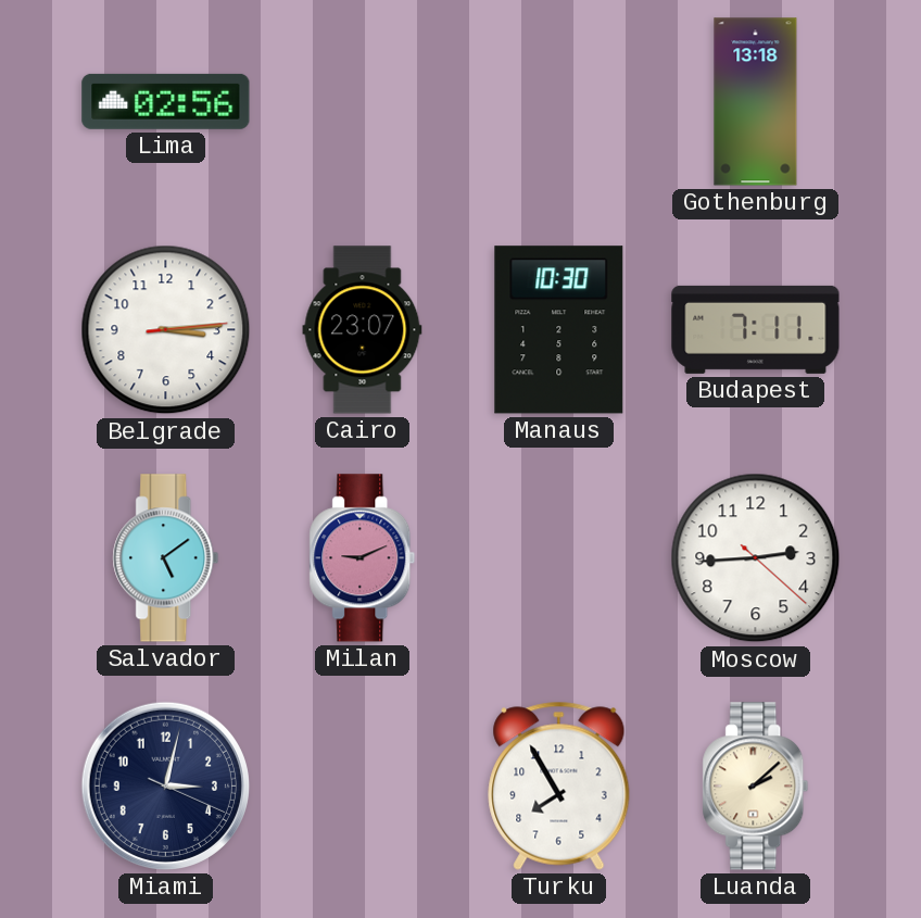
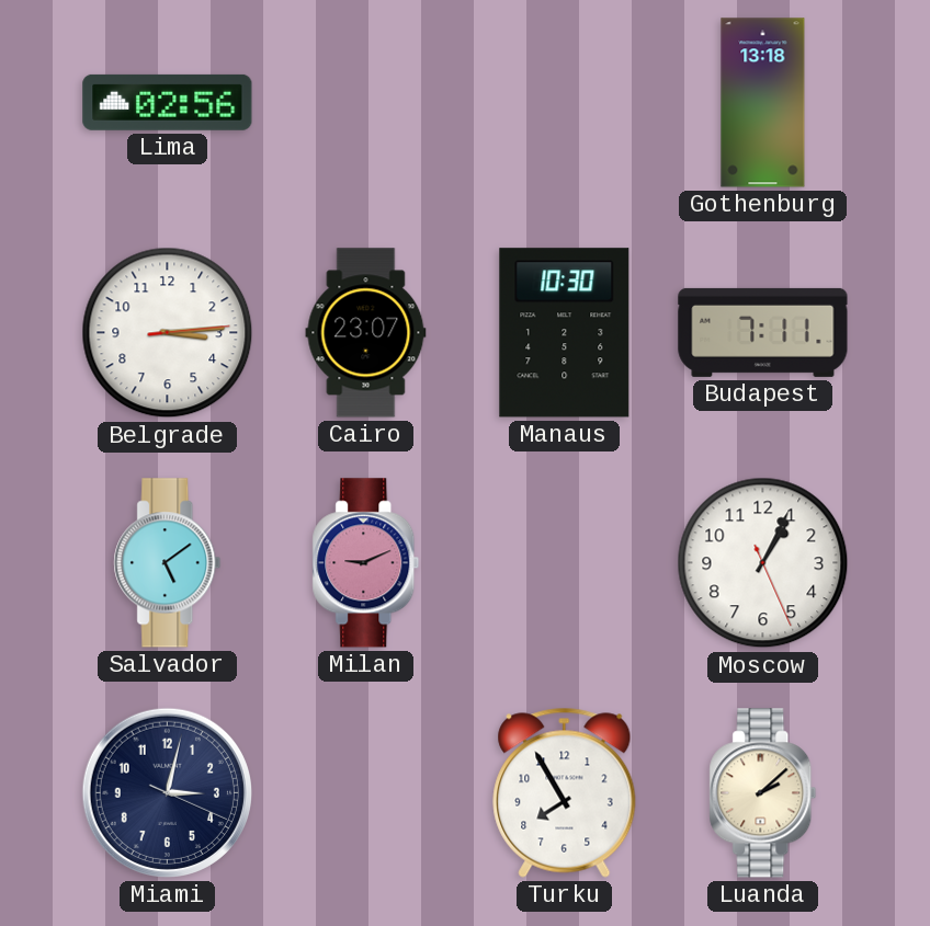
Moscow: 2:44 -> 1:04 (763, 563)
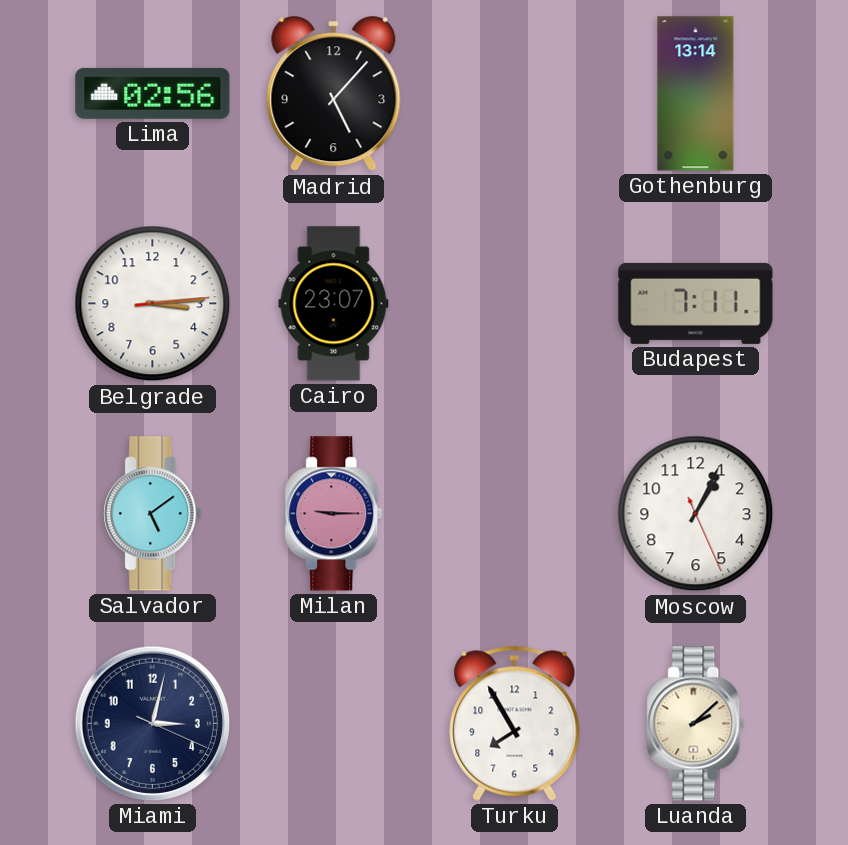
Madrid: none -> 5:07 (334, 94)
Gothenburg: 13:18 -> 13:14 (696, 94)
Manaus: 10:30 -> none (565, 333)
Milan: 9:11 -> 9:15 (334, 514)
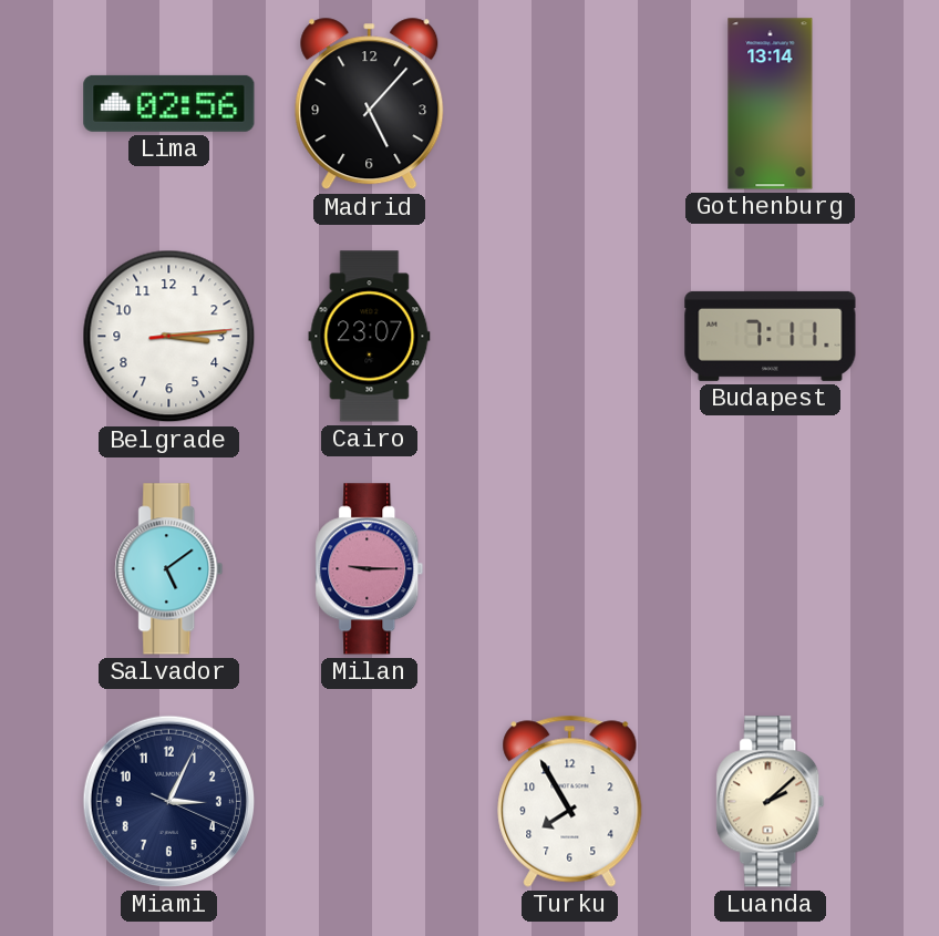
Moscow: 1:04 -> none (696, 514)
Miami: 3:02 -> 3:04 (168, 801)
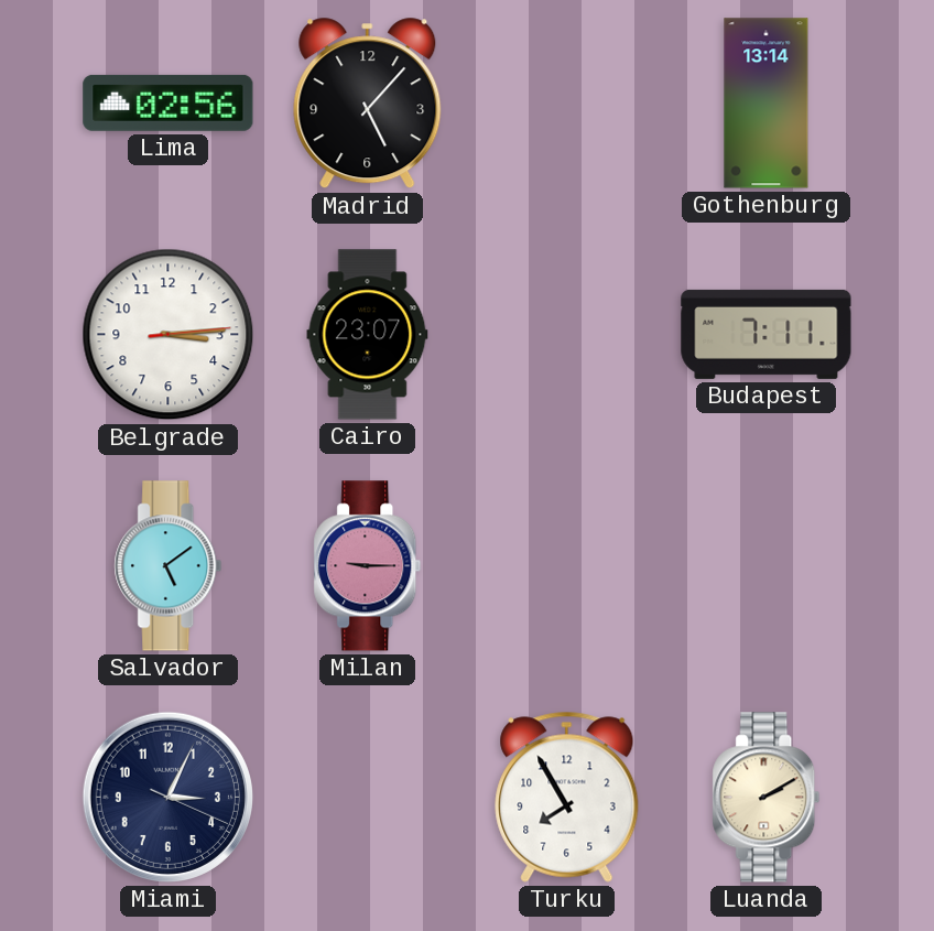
Luanda: 2:08 -> 2:10 (767, 798)
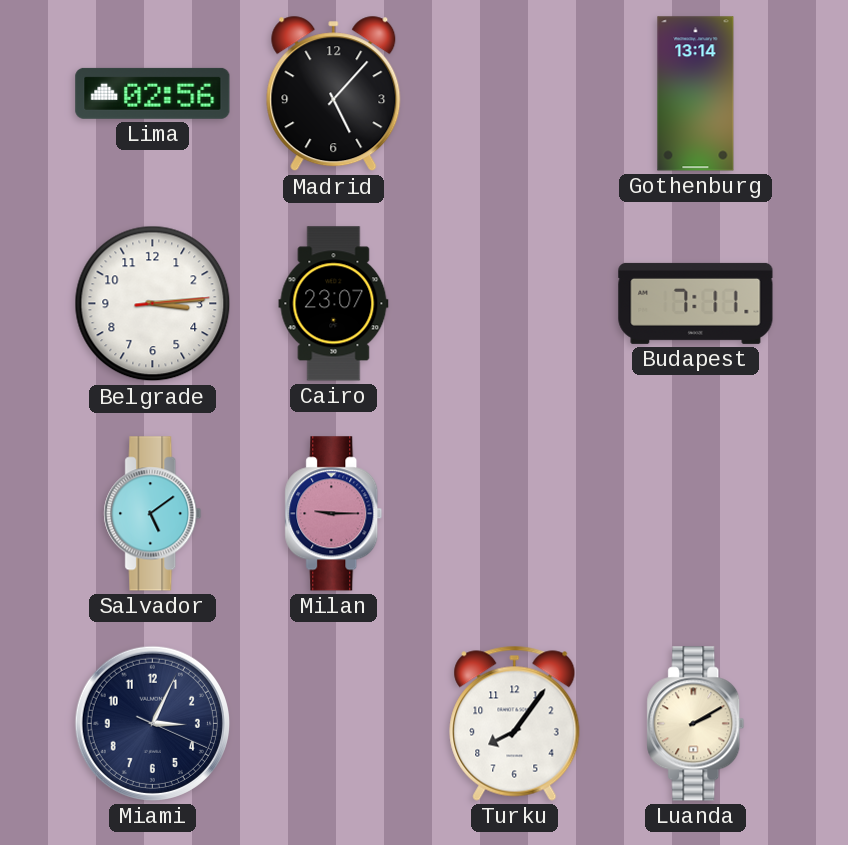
Turku: 7:55 -> 8:06 (515, 723)
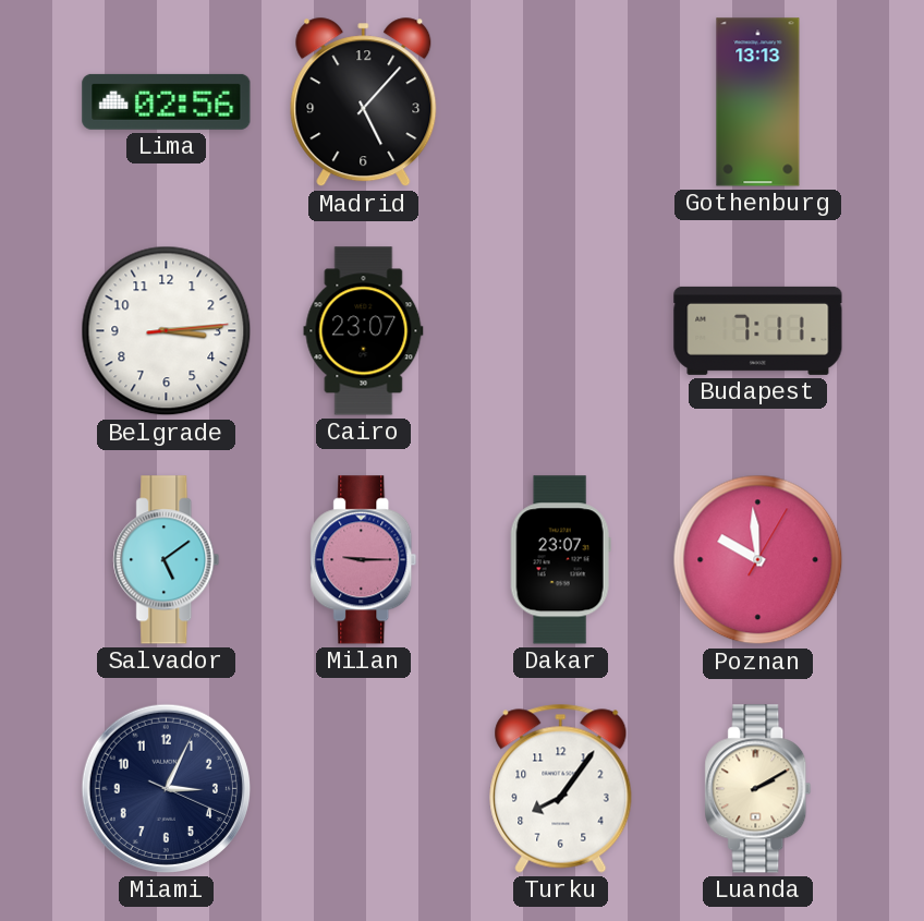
Gothenburg: 13:14 -> 13:13 (758, 102)
Dakar: none -> 23:07 (560, 560)
Poznan: none -> 9:59 (758, 560)
